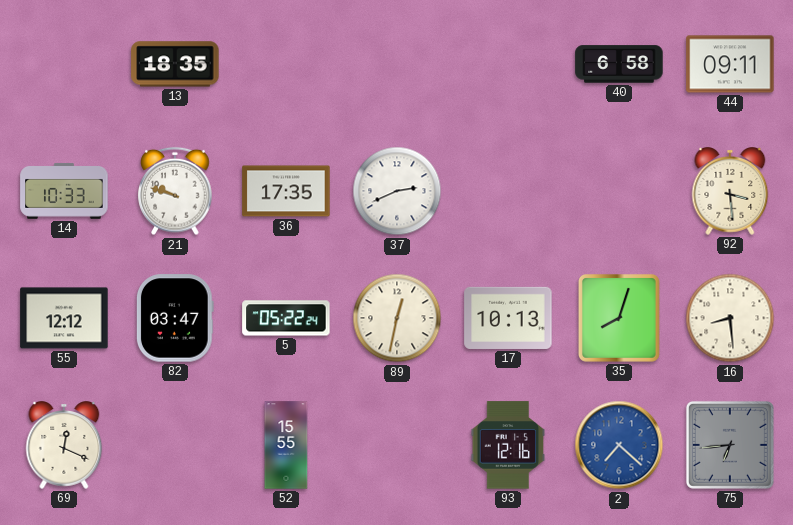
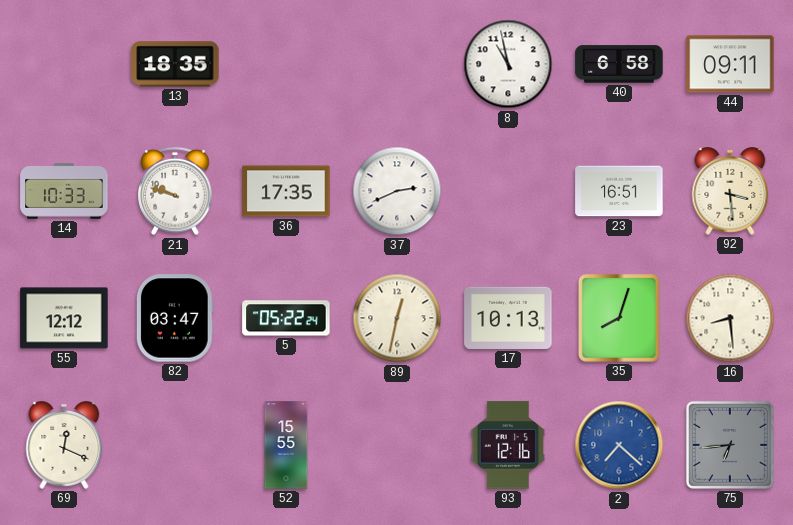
8: none -> 10:58 (508, 64)
23: none -> 16:51 (619, 191)
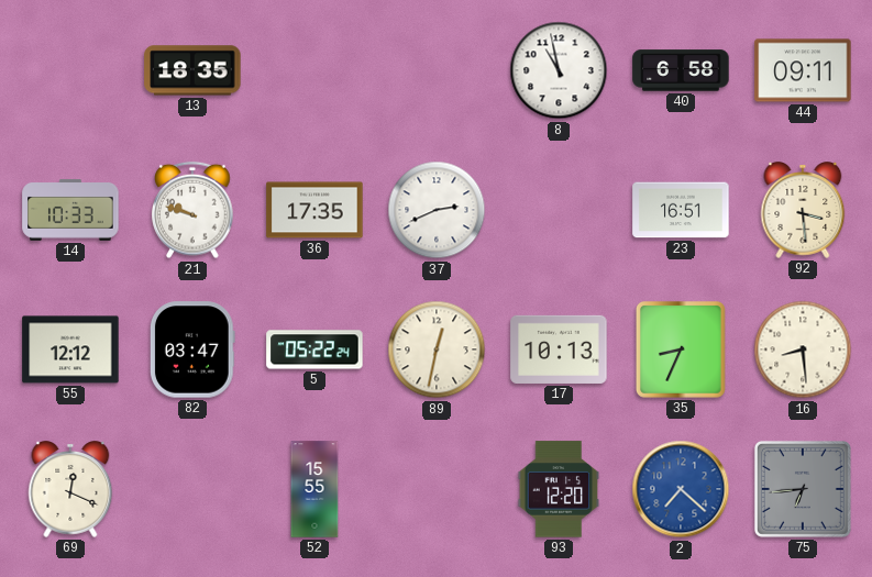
35: 8:03 -> 8:34 (682, 351)
93: 12:16 -> 12:20 (559, 489)
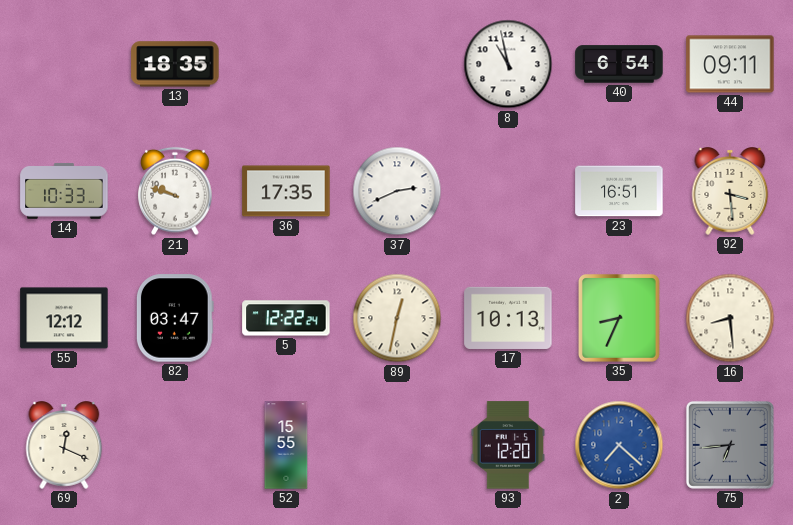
40: 6:58 -> 6:54 (619, 64)
5: 05:22 -> 12:22 (286, 318)
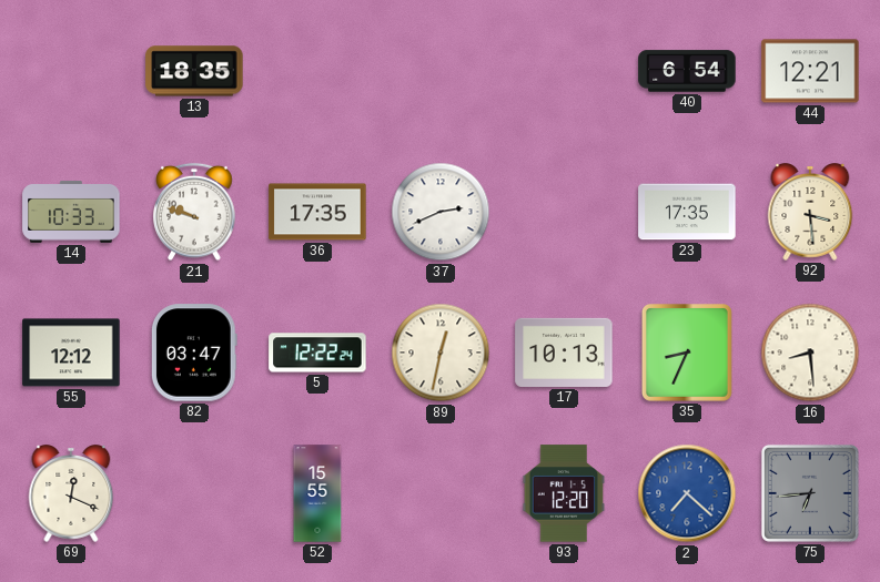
8: 10:58 -> none (508, 64)
44: 09:11 -> 12:21 (810, 71)
23: 16:51 -> 17:35 (687, 212)
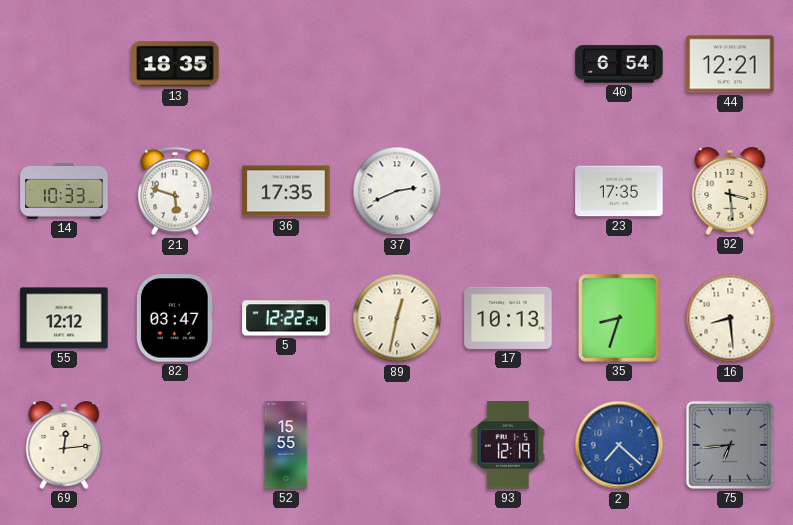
21: 9:48 -> 5:48 (175, 191)
35: 8:34 -> 8:33 (620, 319)
69: 12:19 -> 12:14 (64, 445)
93: 12:20 -> 12:19 (508, 445)
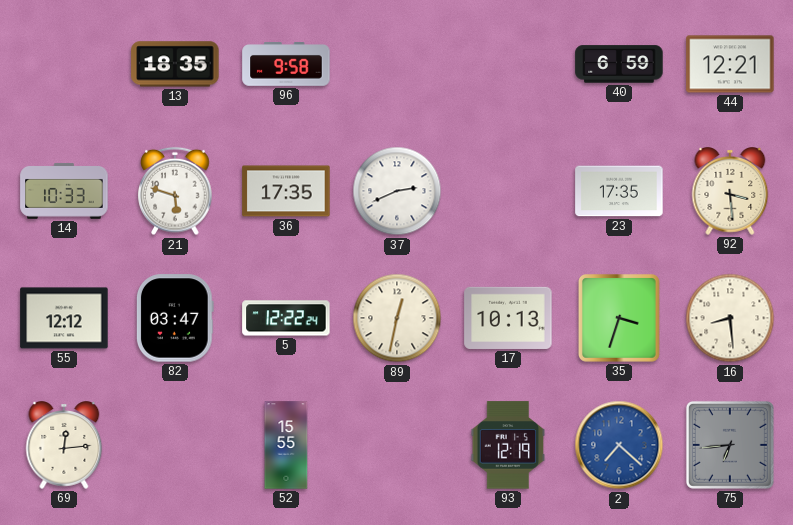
96: none -> 9:58 (286, 64)
40: 6:54 -> 6:59 (619, 64)
35: 8:33 -> 3:33 (620, 319)
